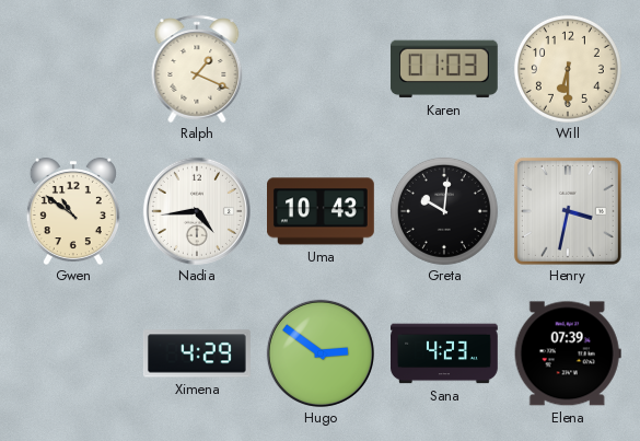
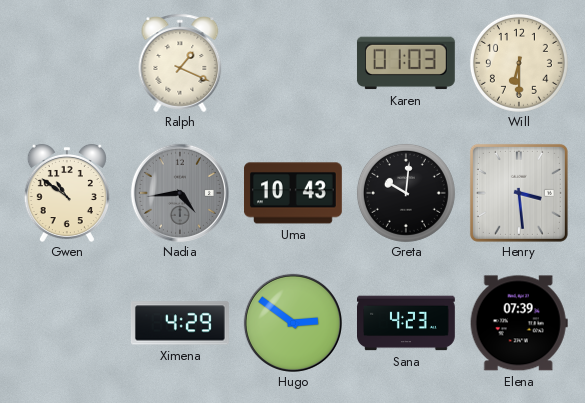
Nadia dial: white -> grey (180, 193)
Henry: 3:32 -> 3:29 (519, 193)
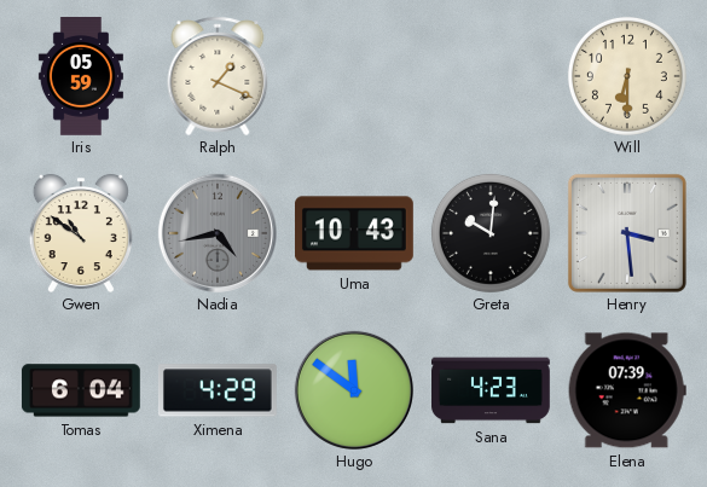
Iris: none -> 05:59 (81, 77)
Karen: 01:03 -> none (406, 63)
Nadia: 4:44 -> 4:43 (218, 233)
Tomas: none -> 6:04 (81, 390)
Hugo: 2:51 -> 11:51 (354, 390)
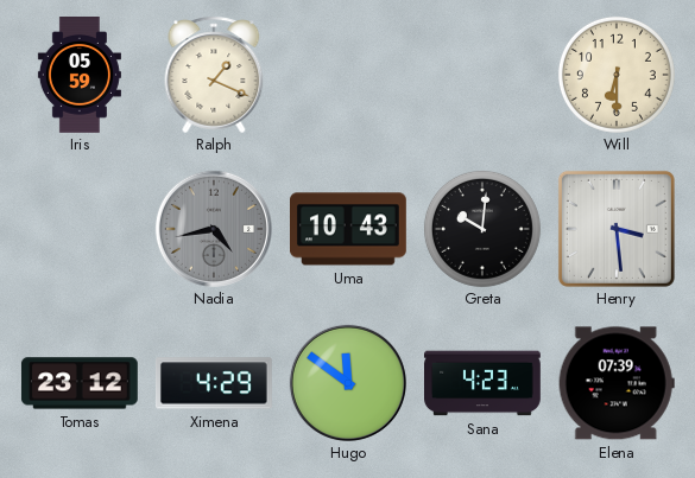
Gwen: 10:51 -> none (81, 233)
Tomas: 6:04 -> 23:12 (80, 383)
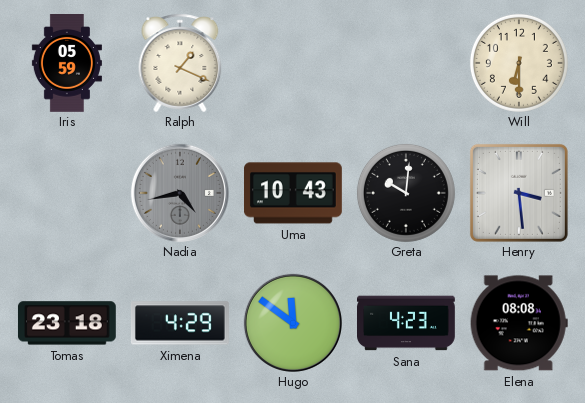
Tomas: 23:12 -> 23:18 (67, 323)
Elena: 07:39 -> 08:08 (519, 323)
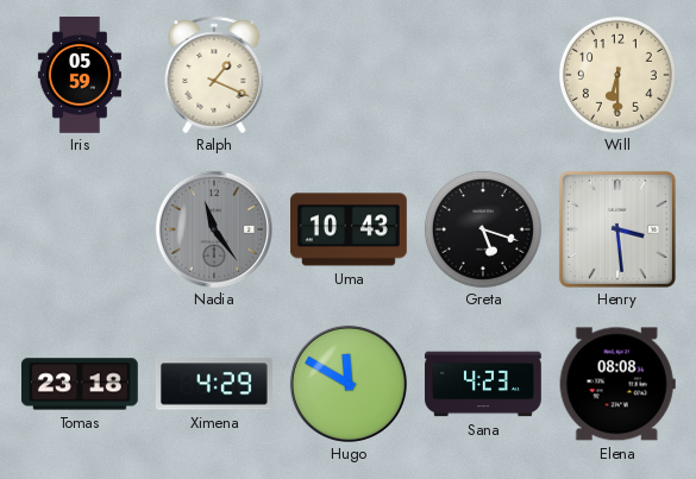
Nadia: 4:43 -> 11:24 (214, 229)
Greta: 10:01 -> 5:18 (483, 229)
Hugo: 11:51 -> 11:50 (349, 384)
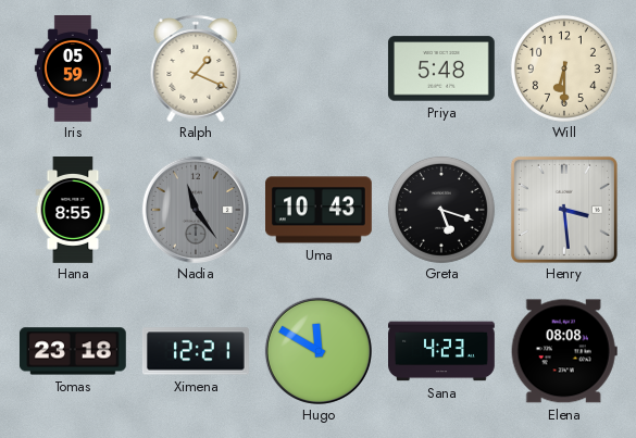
Priya: none -> 5:48 (441, 68)
Hana: none -> 8:55 (73, 211)
Ximena: 4:29 -> 12:21 (196, 351)
